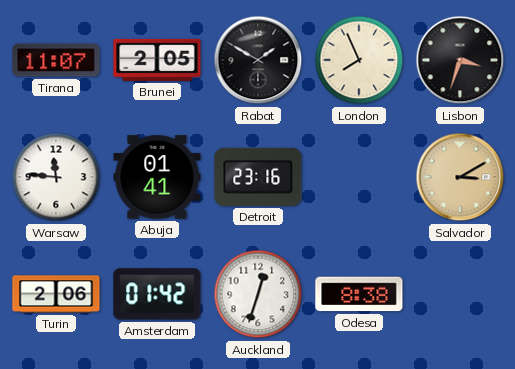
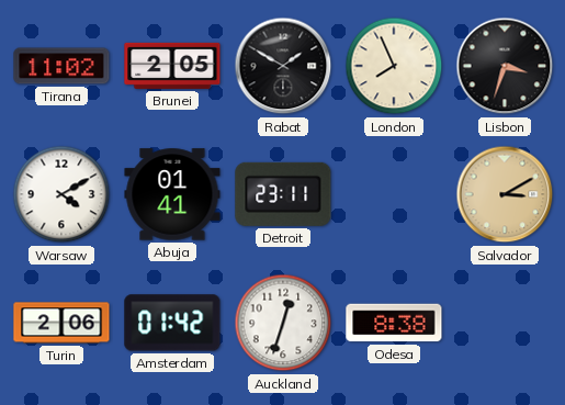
Tirana: 11:07 -> 11:02 (61, 66)
Warsaw: 11:46 -> 4:10 (61, 194)
Detroit: 23:16 -> 23:11 (283, 194)
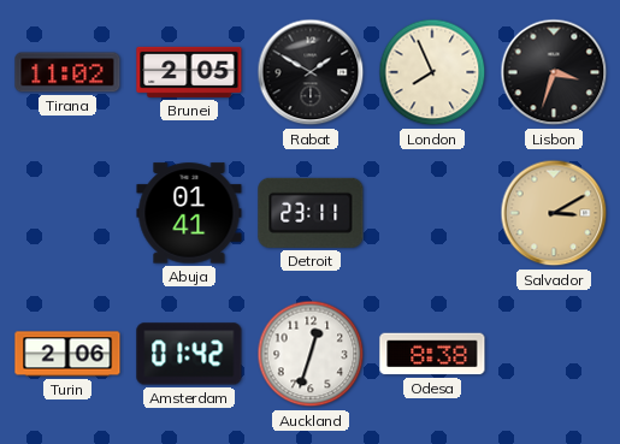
Warsaw: 4:10 -> none (61, 194)
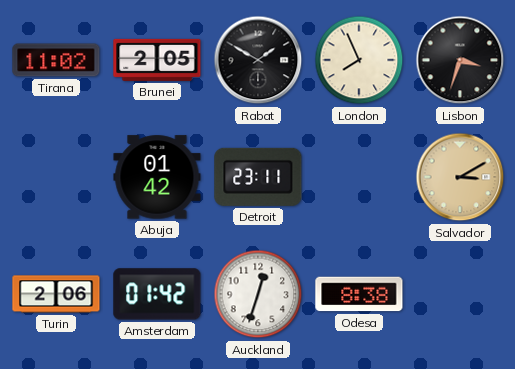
Abuja: 01:41 -> 01:42 (157, 177)
